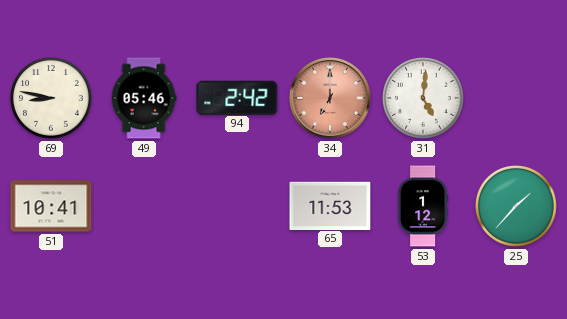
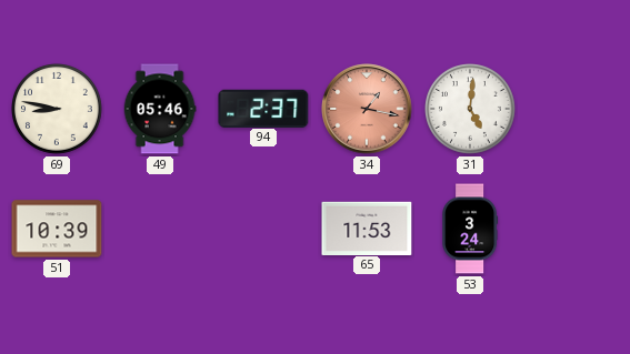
94: 2:42 -> 2:37 (263, 108)
34: 7:00 -> 1:17 (367, 109)
51: 10:41 -> 10:39 (57, 229)
53: 1:12 -> 3:24 (470, 229)
25: 1:37 -> none (517, 207)
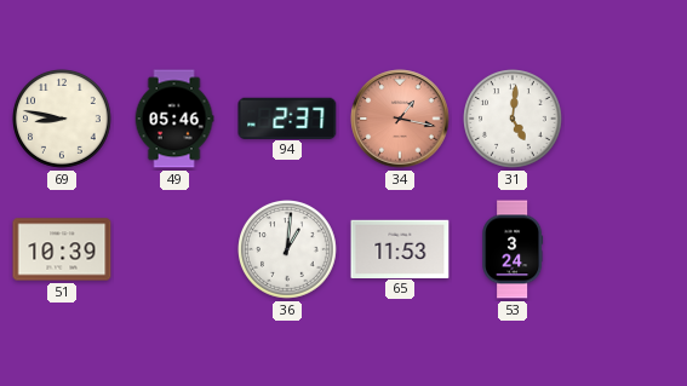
36: none -> 1:01 (288, 250)
